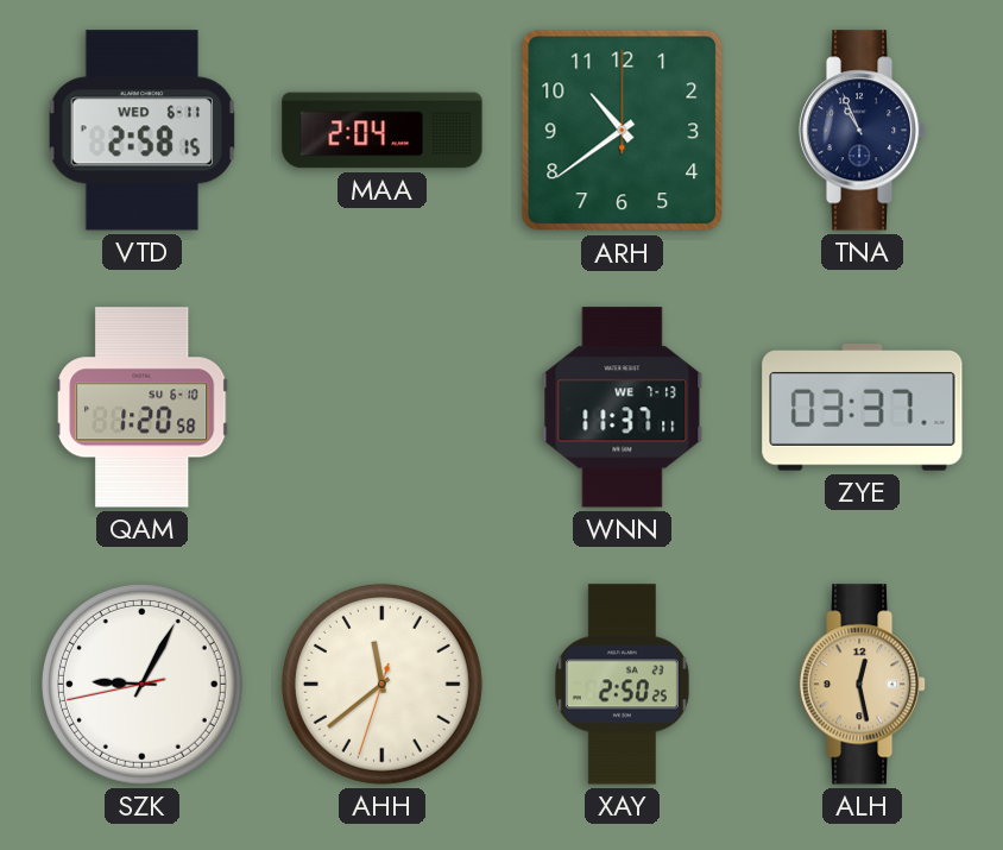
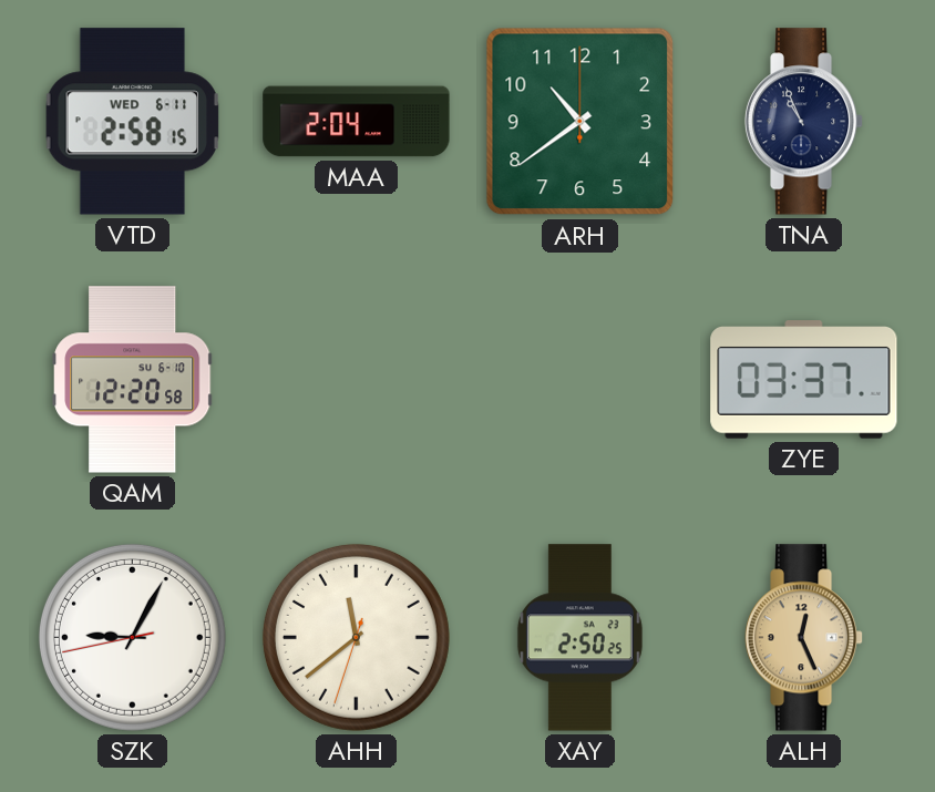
QAM: 1:20 -> 12:20 (133, 380)
WNN: 11:37 -> none (623, 408)
ALH: 12:28 -> 12:26 (804, 638)
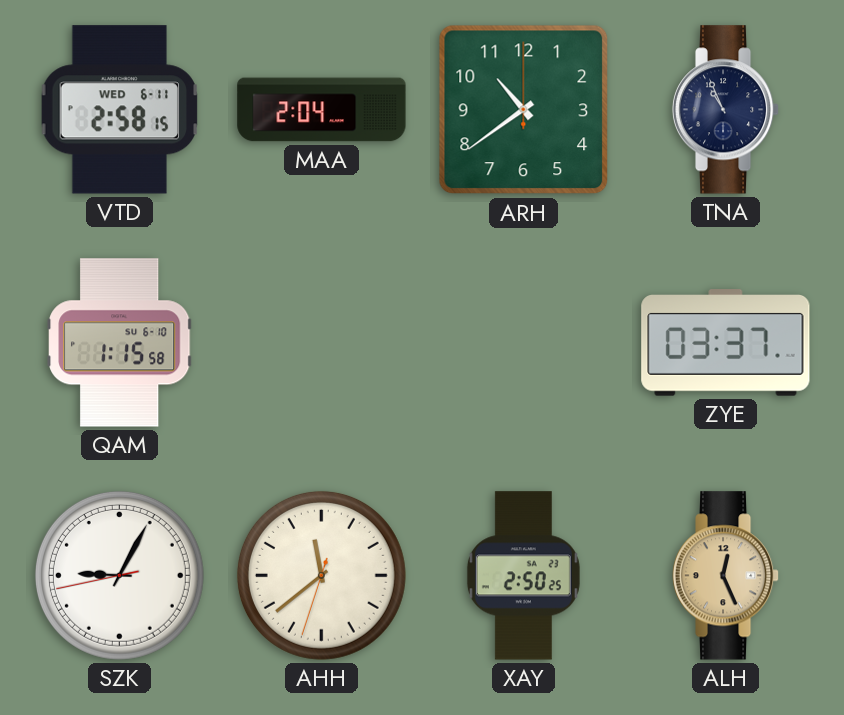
QAM: 12:20 -> 1:15 (120, 343)
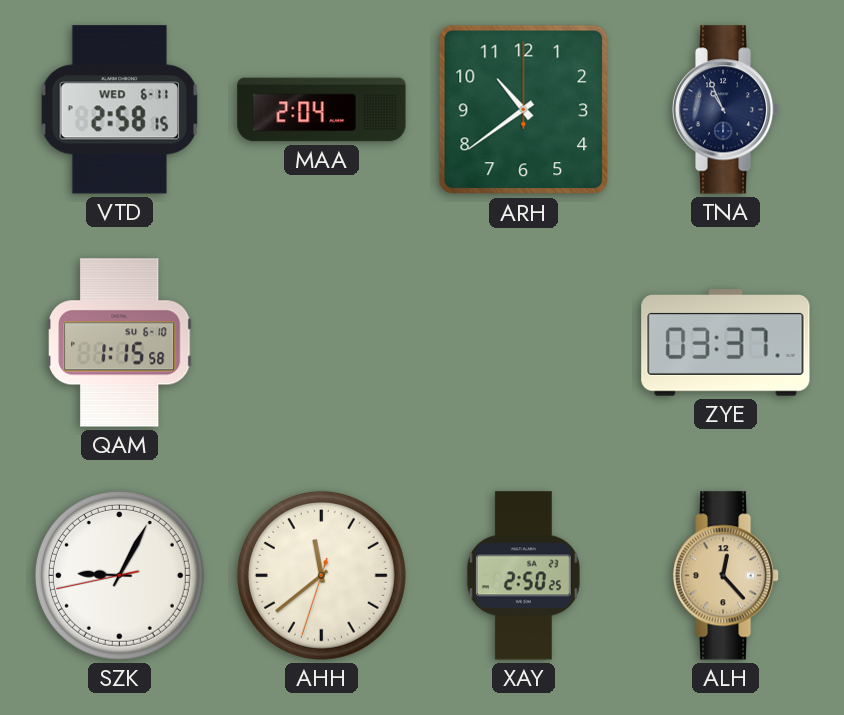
ALH: 12:26 -> 12:23 (726, 576)
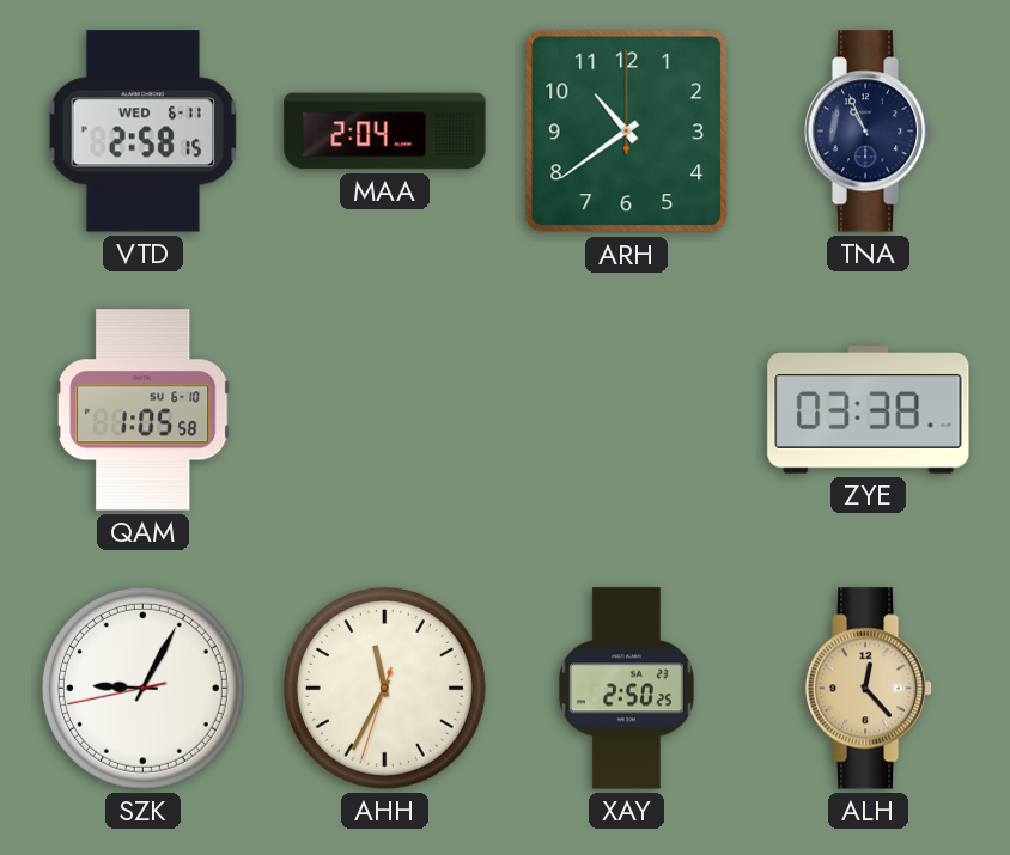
QAM: 1:15 -> 1:05 (144, 410)
ZYE: 03:37 -> 03:38 (869, 410)
AHH: 11:38 -> 11:34 (384, 688)
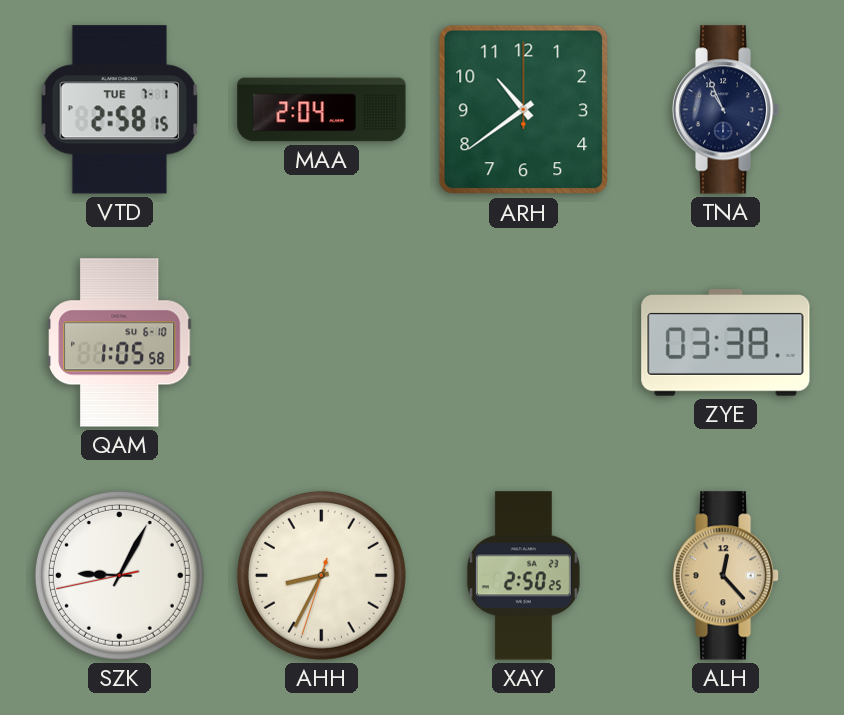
VTD date: WED 6-11 -> TUE 7-1 (119, 110)
AHH: 11:34 -> 8:34 (321, 575)
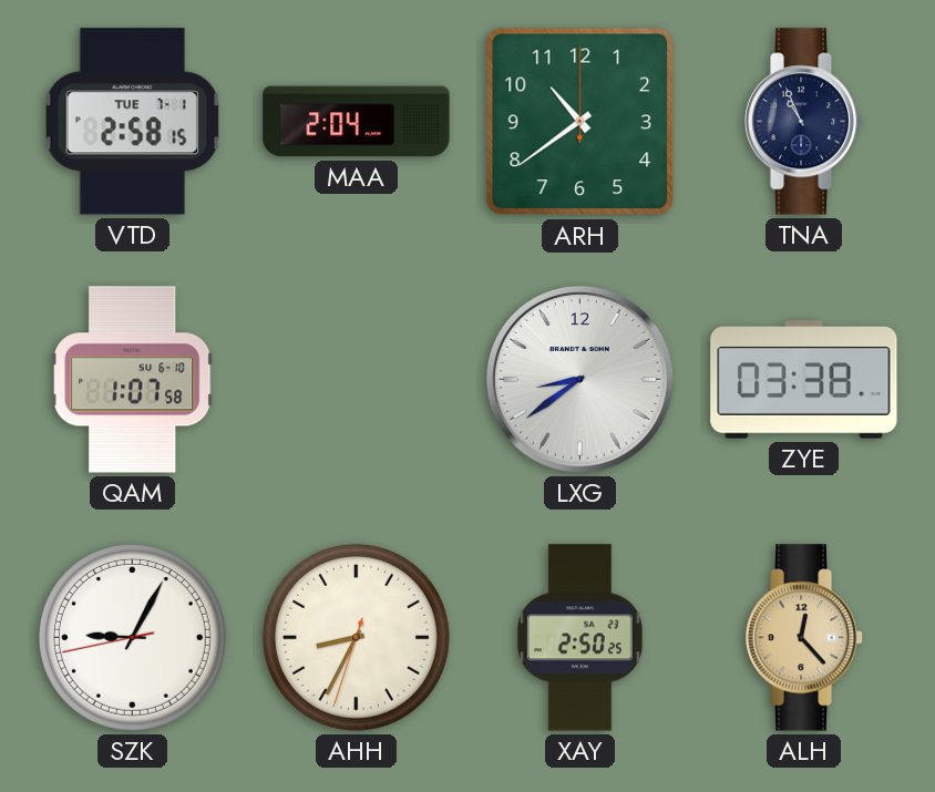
QAM: 1:05 -> 1:07 (133, 380)
LXG: none -> 8:39 (580, 380)
